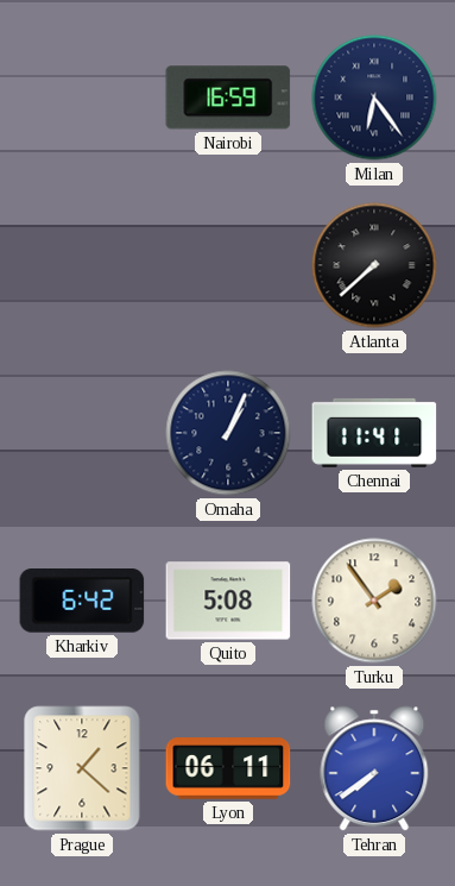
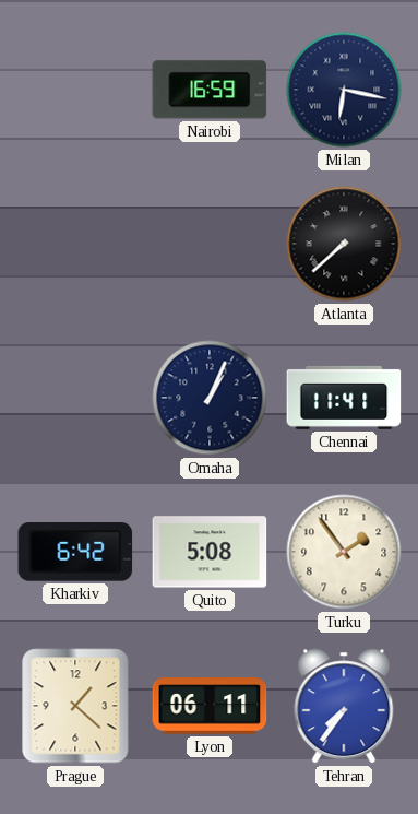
Milan: 6:24 -> 6:17 (344, 90)
Tehran: 7:39 -> 7:36 (344, 706)
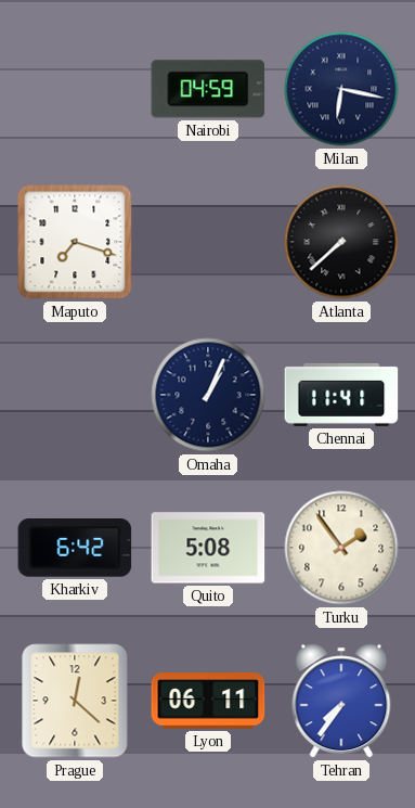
Nairobi: 16:59 -> 04:59 (208, 89)
Maputo: none -> 7:18 (75, 242)
Prague: 1:22 -> 12:22 (75, 701)
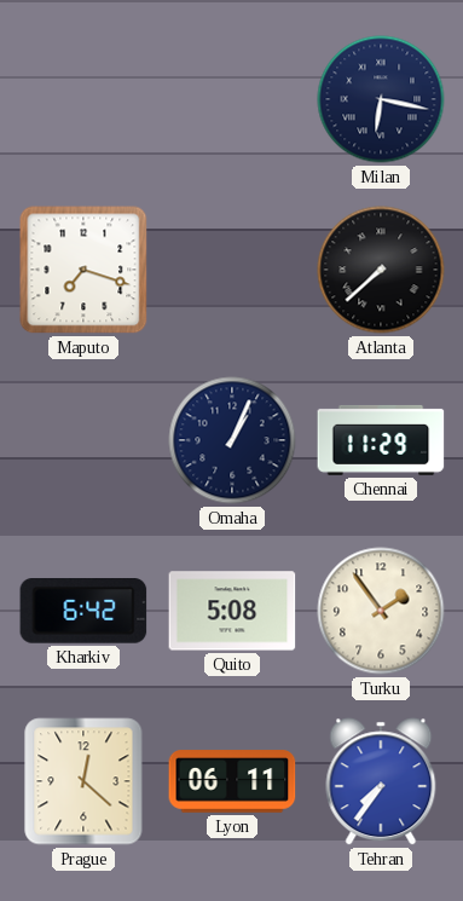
Nairobi: 04:59 -> none (208, 89)
Chennai: 11:41 -> 11:29 (381, 440)
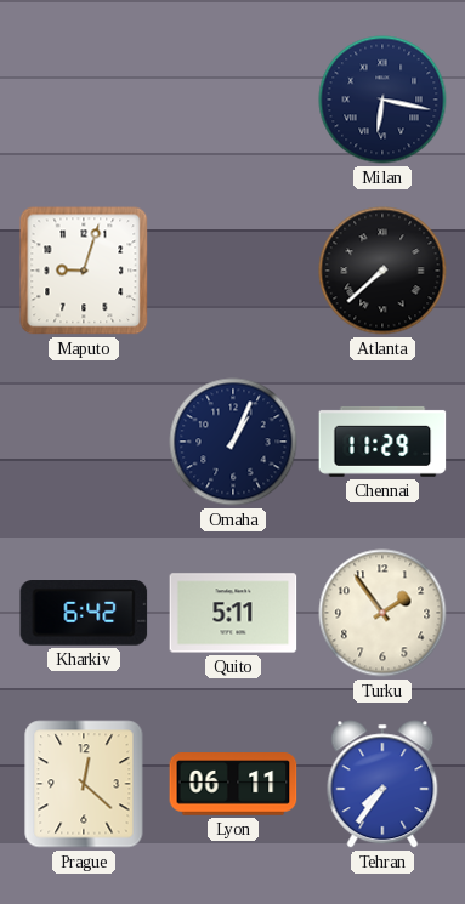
Maputo: 7:18 -> 9:03 (84, 271)
Quito: 5:08 -> 5:11 (233, 613)
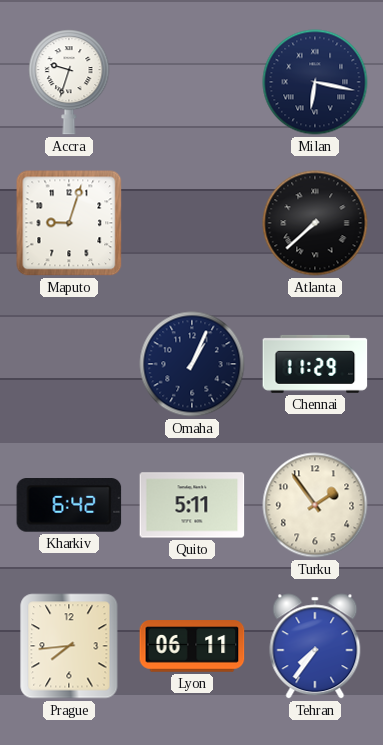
Accra: none -> 9:33 (69, 82)
Prague: 12:22 -> 7:44 (69, 646)
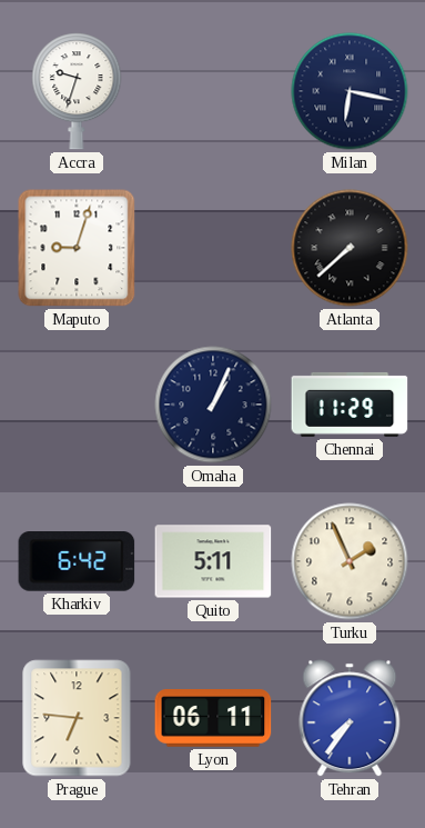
Turku: 1:54 -> 1:56 (350, 561)
Prague: 7:44 -> 6:46 (77, 718)
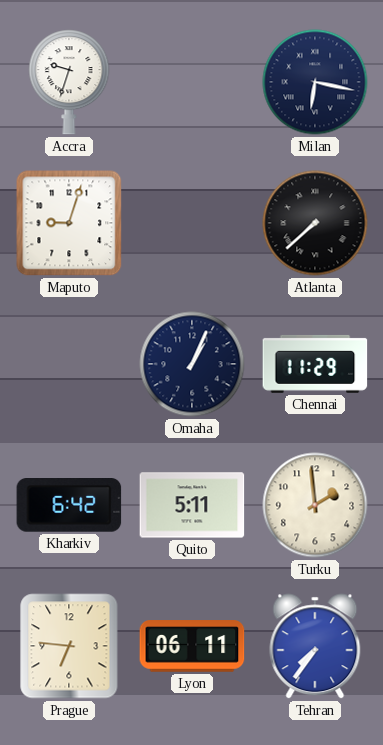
Turku: 1:56 -> 1:59 (315, 505)
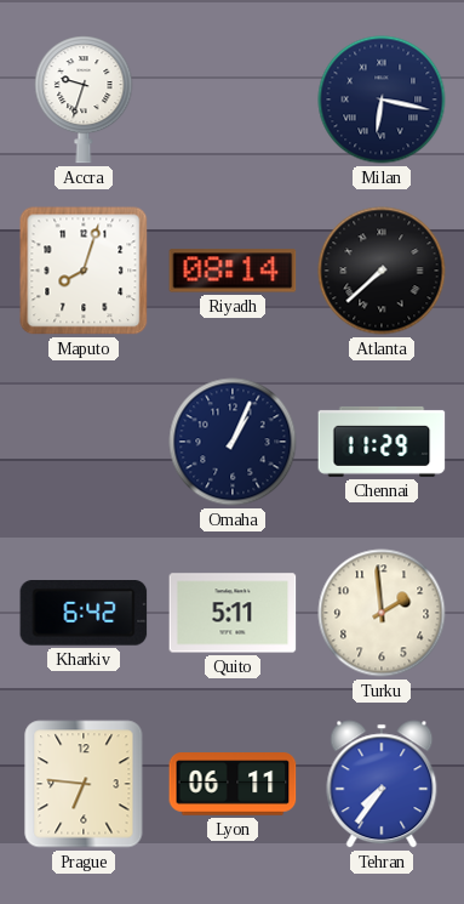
Maputo: 9:03 -> 8:03 (84, 271)
Riyadh: none -> 08:14 (233, 271)
